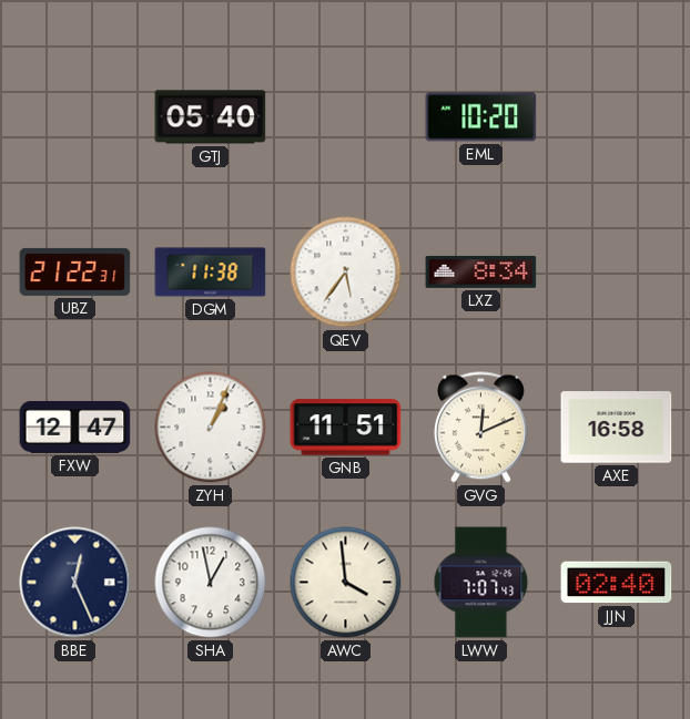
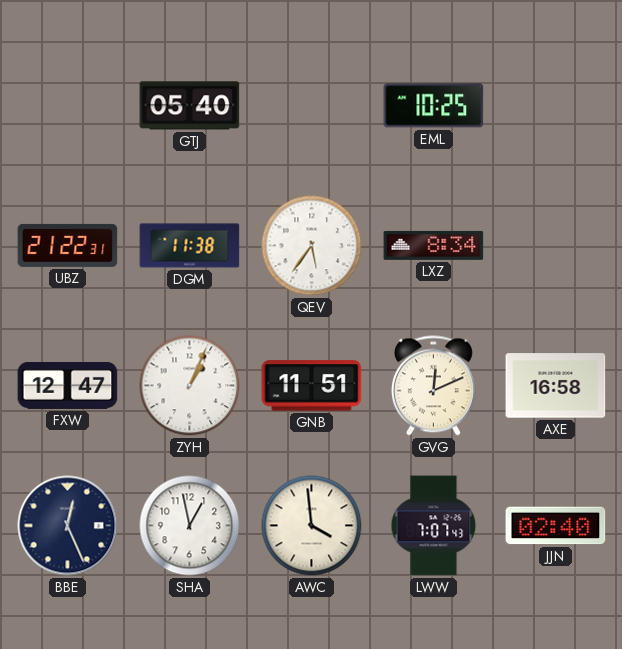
EML: 10:20 -> 10:25 (434, 106)
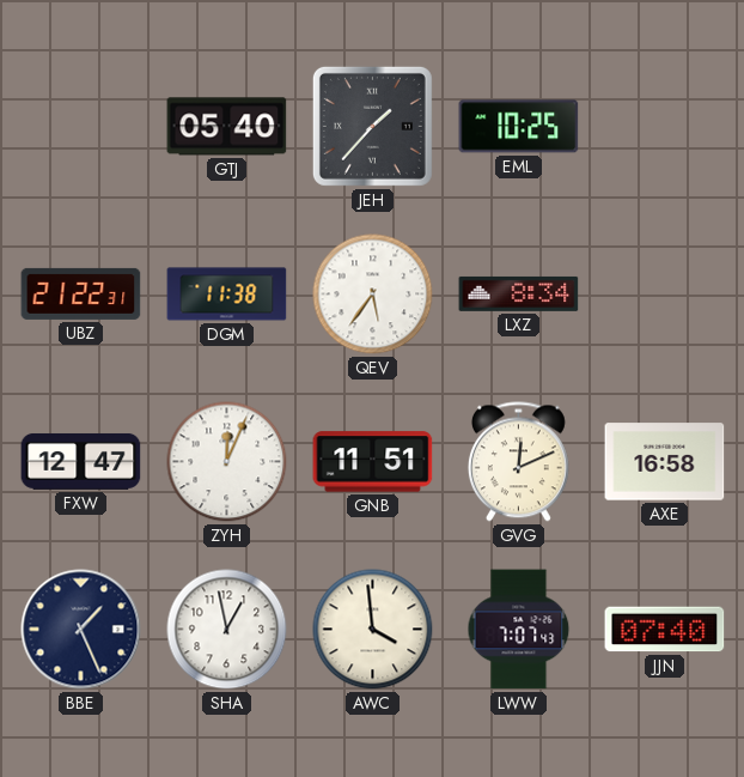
JEH: none -> 1:37 (372, 126)
ZYH: 1:04 -> 12:04 (227, 462)
BBE: 12:26 -> 1:26 (81, 630)
JJN: 02:40 -> 07:40 (665, 630)
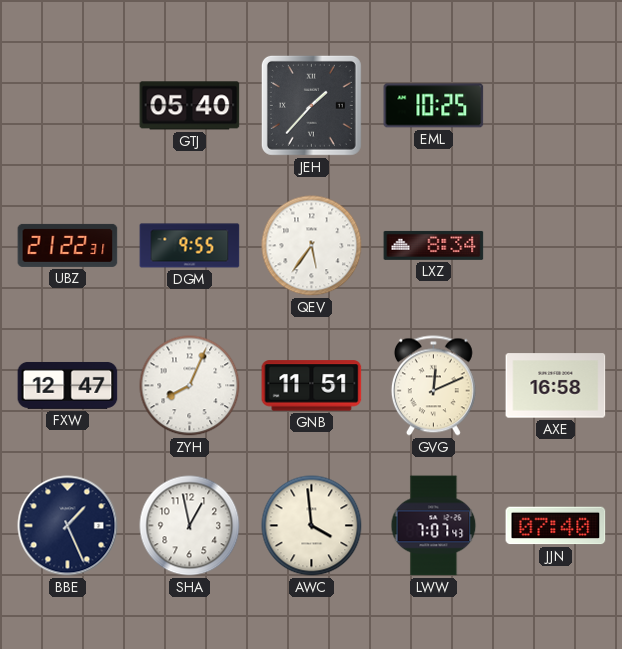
DGM: 11:38 -> 9:55 (190, 246)
ZYH: 12:04 -> 8:04 (190, 386)
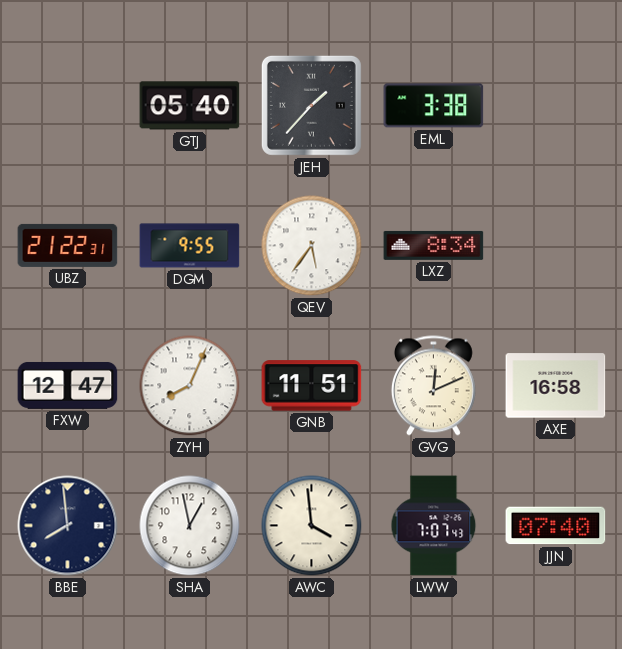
EML: 10:25 -> 3:38 (434, 106)
BBE: 1:26 -> 7:59 (68, 526)
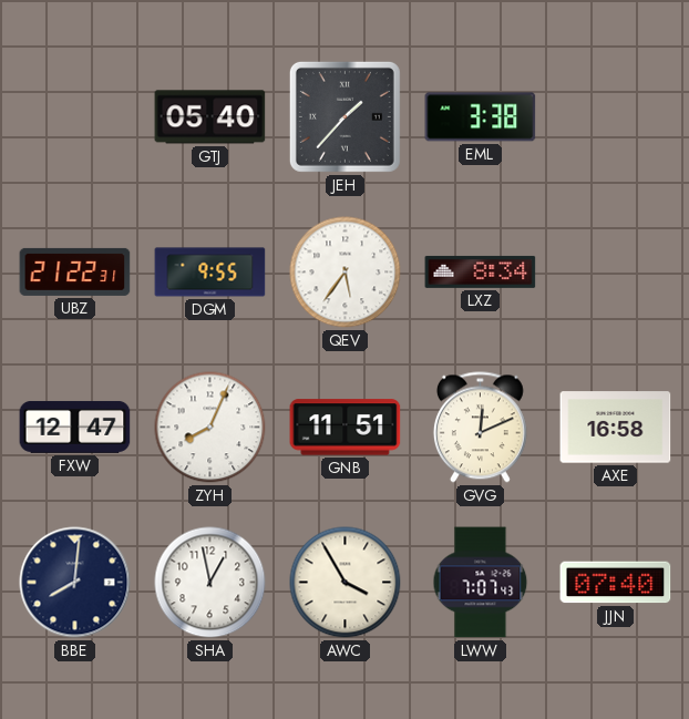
BBE: 7:59 -> 8:01 (75, 583)
AWC: 3:59 -> 3:55 (346, 583)
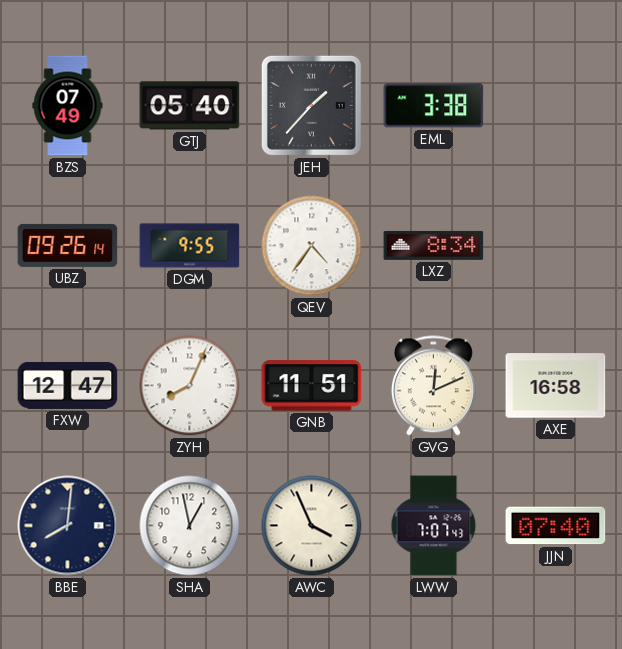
BZS: none -> 07:49 (68, 106)
UBZ: 21:22 -> 09:26 (68, 245)
QEV: 5:36 -> 4:36 (312, 246)
AWC: 3:55 -> 3:56 (312, 526)
